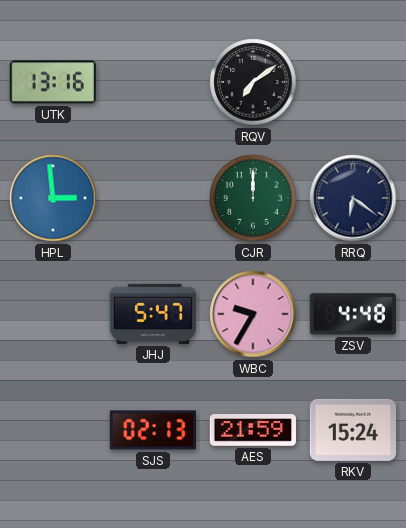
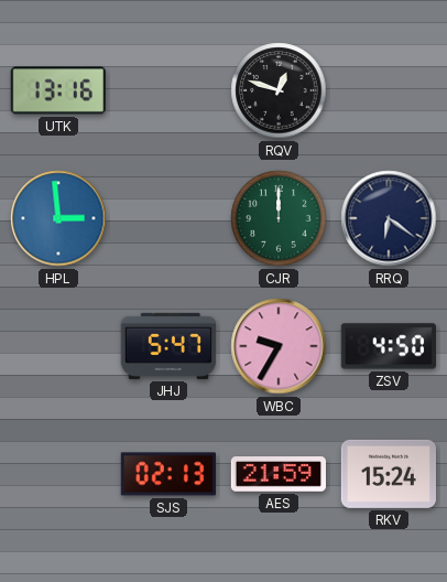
RQV: 7:09 -> 12:48 (279, 90)
ZSV: 4:48 -> 4:50 (388, 346)
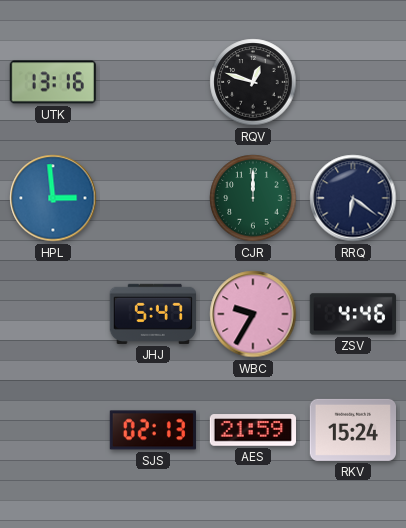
ZSV: 4:50 -> 4:46 (352, 314)
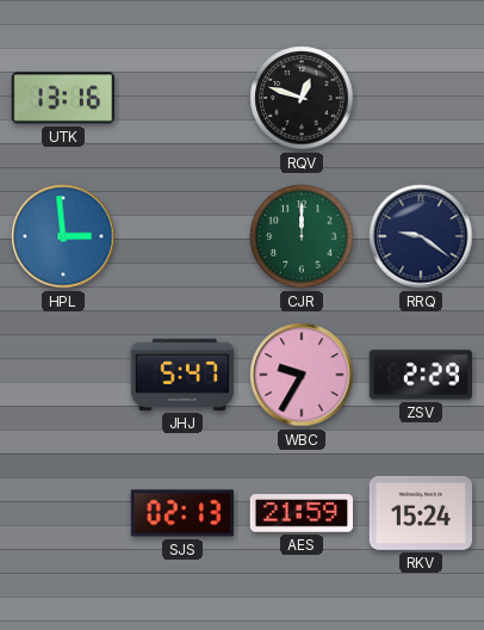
RRQ: 6:21 -> 9:21 (421, 236)
ZSV: 4:46 -> 2:29 (420, 375)
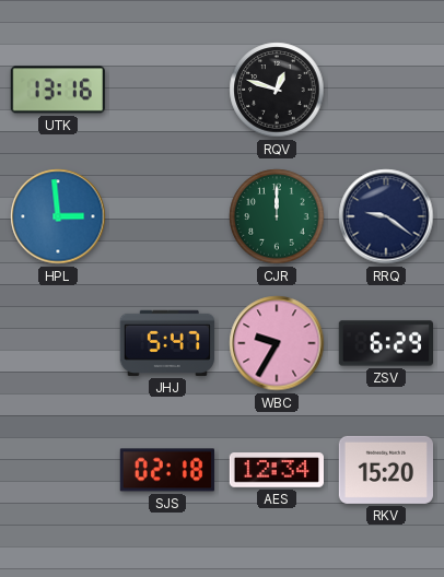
ZSV: 2:29 -> 6:29 (385, 343)
SJS: 02:13 -> 02:18 (167, 470)
AES: 21:59 -> 12:34 (276, 470)
RKV: 15:24 -> 15:20 (385, 470)
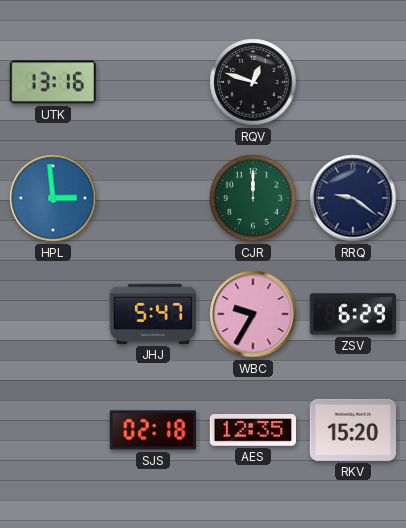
AES: 12:34 -> 12:35 (252, 430)
